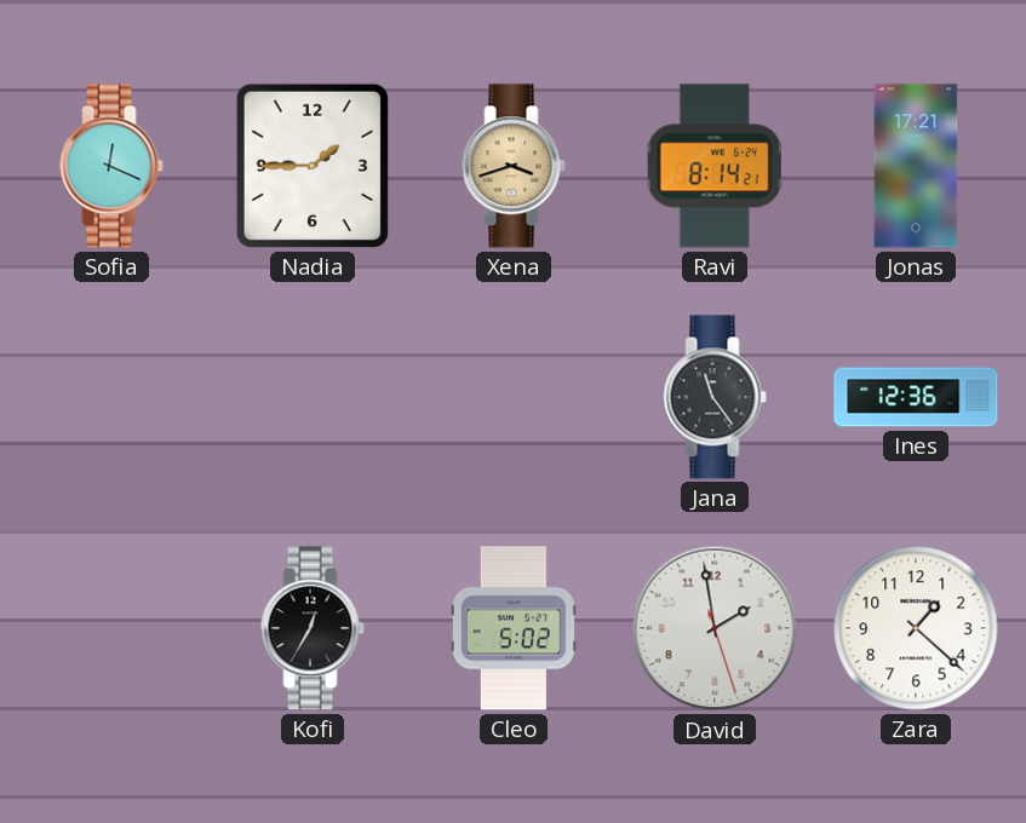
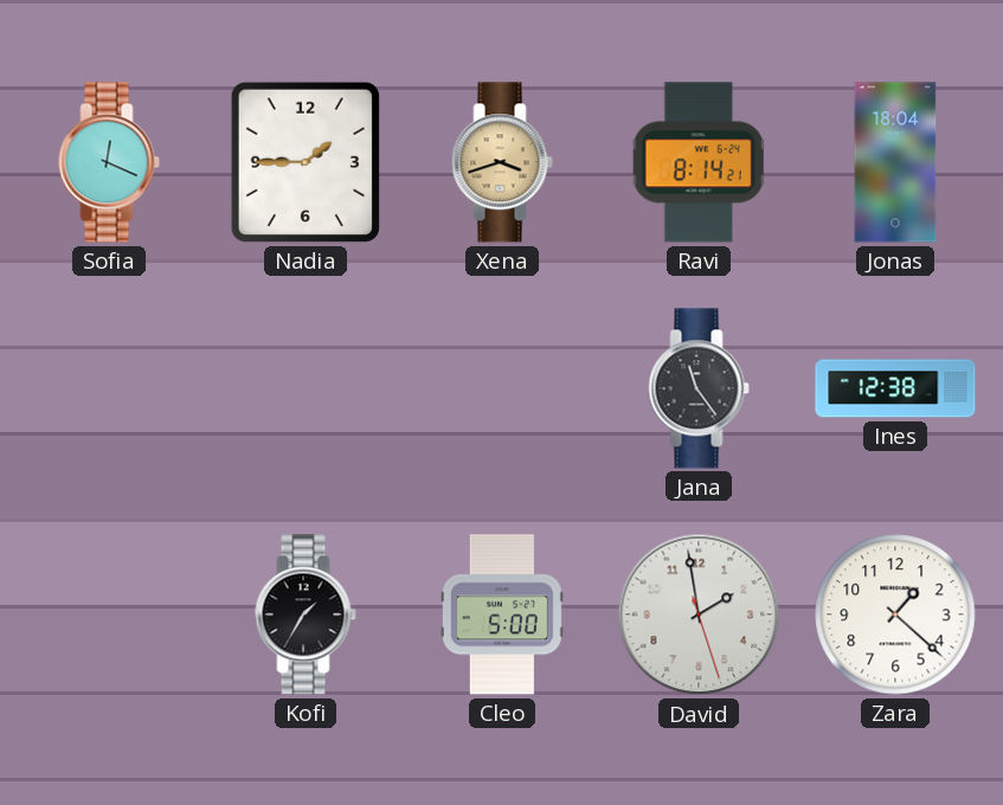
Jonas: 17:21 -> 18:04 (895, 162)
Ines: 12:36 -> 12:38 (895, 388)
Kofi: 12:35 -> 1:35 (306, 614)
Cleo: 5:02 -> 5:00 (502, 614)
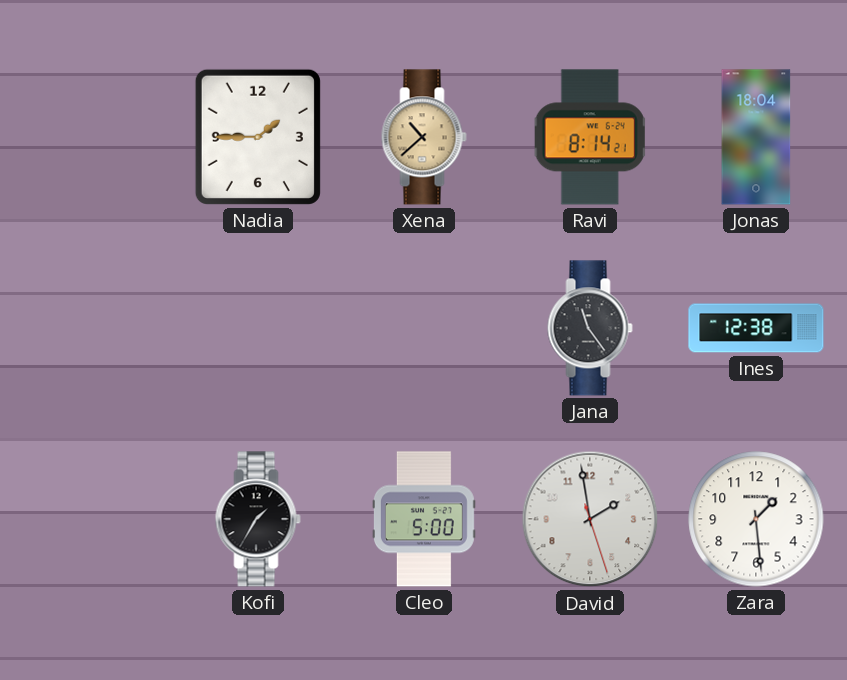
Sofia: 12:19 -> none (109, 162)
Xena: 3:42 -> 10:38 (424, 137)
Zara: 1:22 -> 1:29 (756, 519)
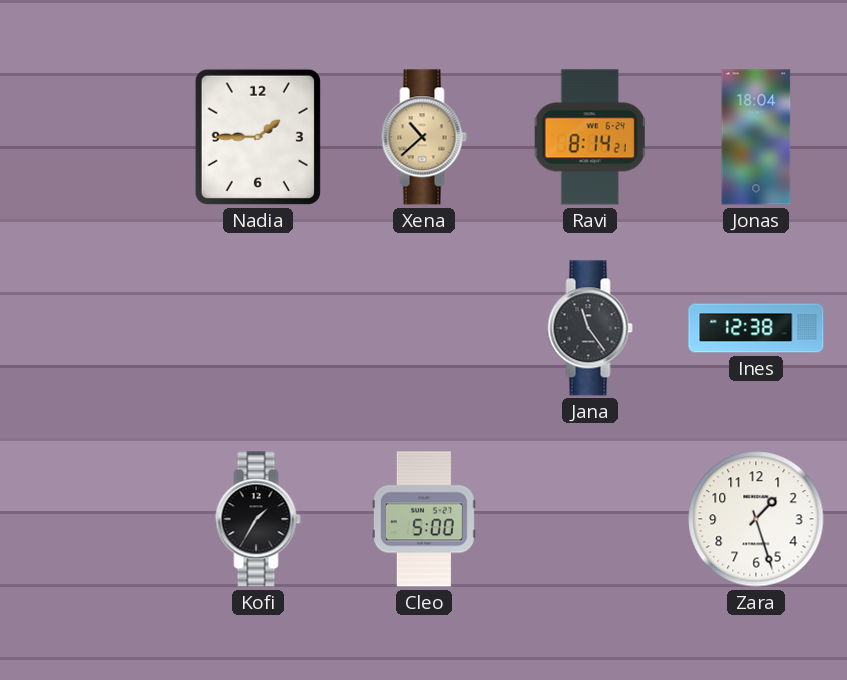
David: 1:58 -> none (590, 519)
Zara: 1:29 -> 1:27 (756, 519)
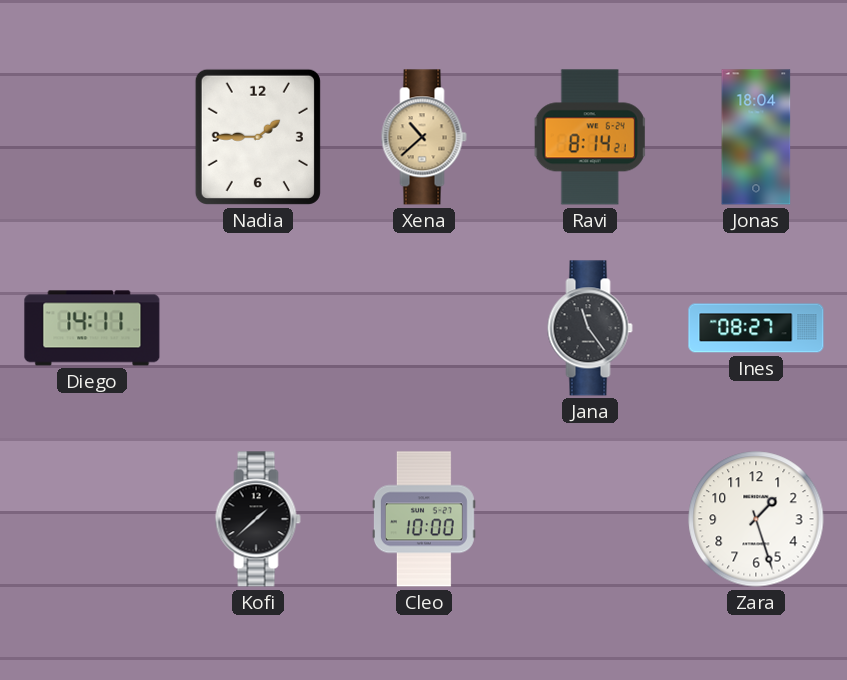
Diego: none -> 14:11 (92, 328)
Ines: 12:38 -> 08:27 (756, 328)
Kofi: 1:35 -> 1:38 (258, 519)
Cleo: 5:00 -> 10:00 (424, 519)
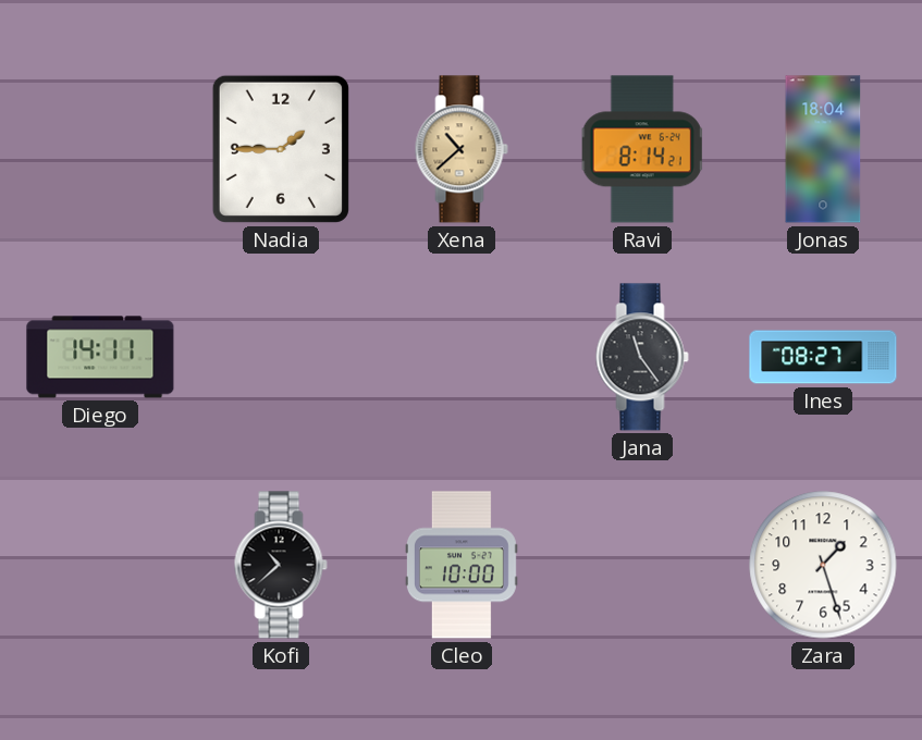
Kofi: 1:38 -> 10:38 (281, 565)
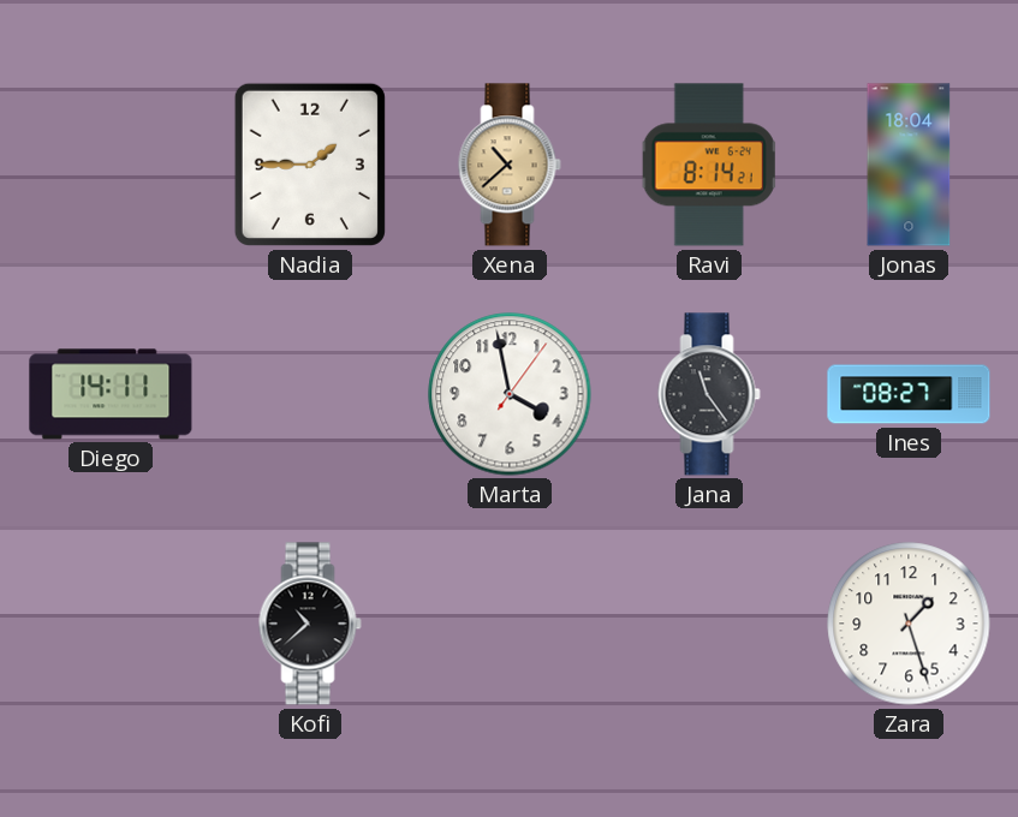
Marta: none -> 3:58 (510, 394)
Cleo: 10:00 -> none (462, 565)
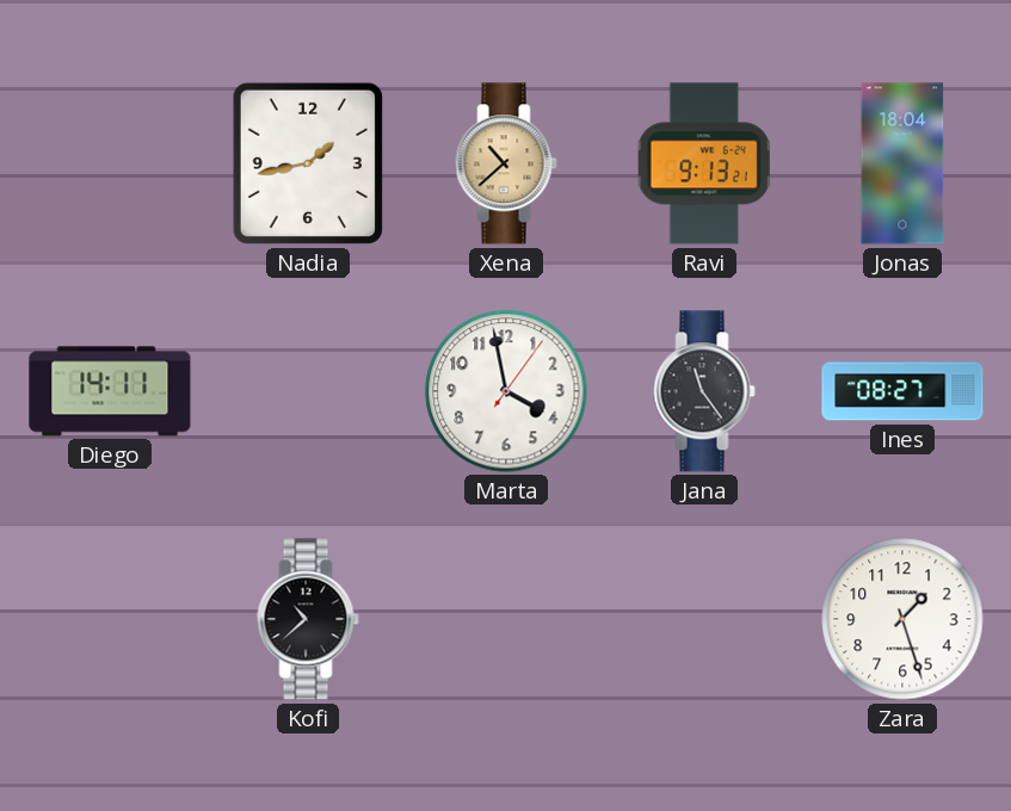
Nadia: 1:45 -> 1:43 (308, 163)
Ravi: 8:14 -> 9:13 (704, 163)
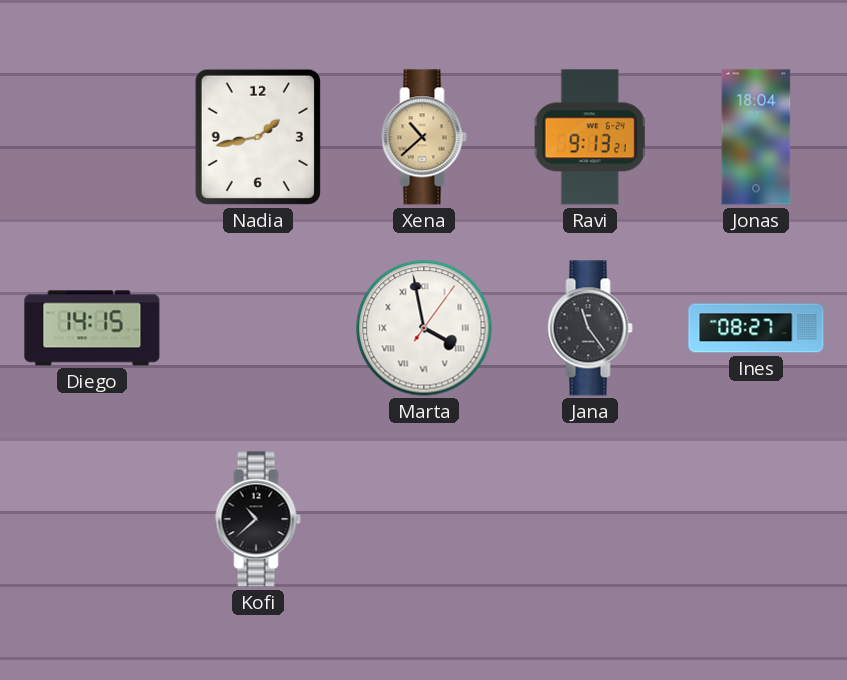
Diego: 14:11 -> 14:15 (92, 328)
Marta numerals: Arabic -> Roman (424, 328)
Zara: 1:27 -> none (902, 619)
